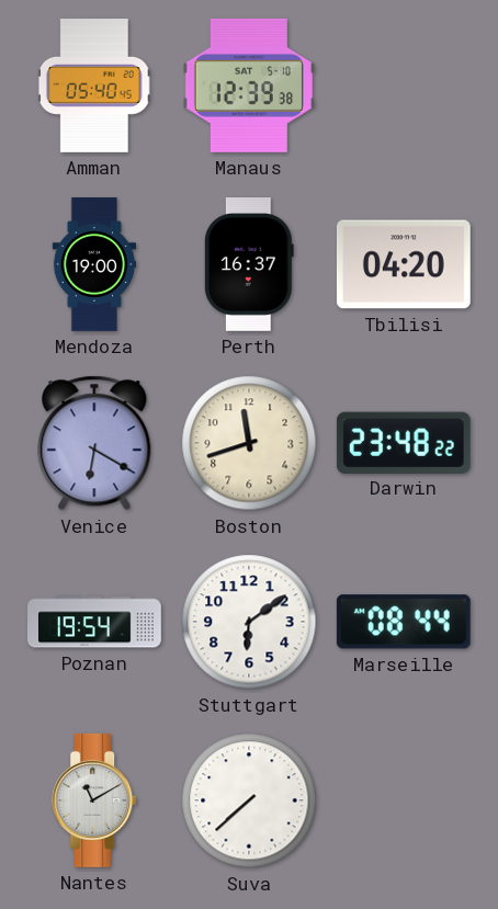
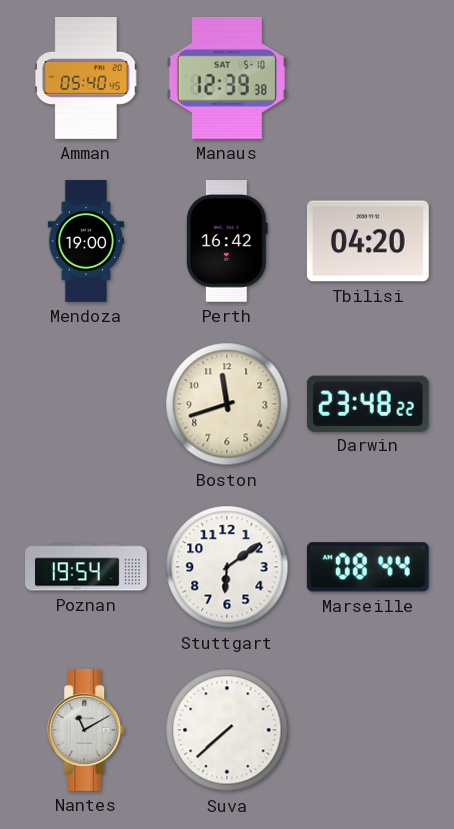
Perth: 16:37 -> 16:42 (227, 242)
Venice: 6:20 -> none (94, 443)
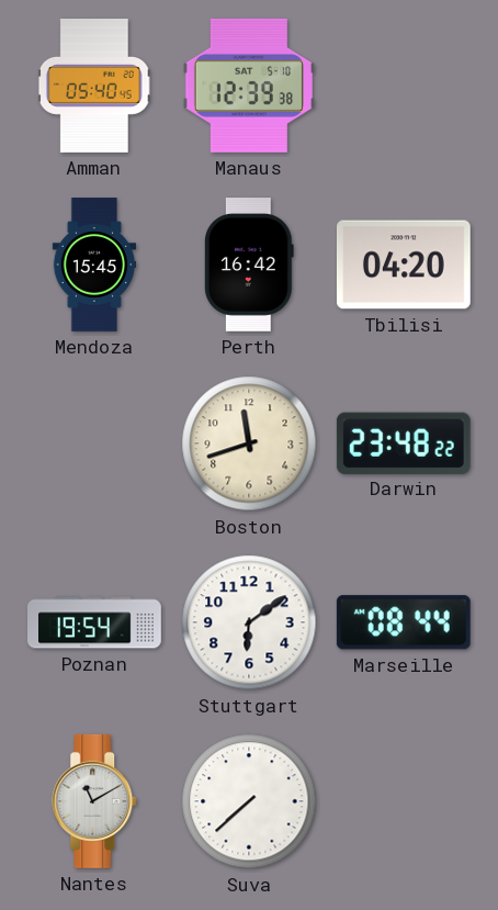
Mendoza: 19:00 -> 15:45 (94, 265)
